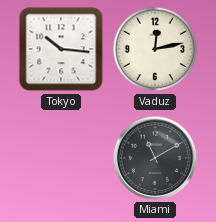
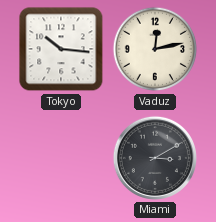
Miami: 11:10 -> 3:10 (155, 158)
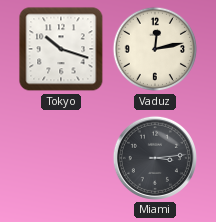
Tokyo: 10:16 -> 10:18 (61, 49)
Miami: 3:10 -> 3:14 (155, 158)
